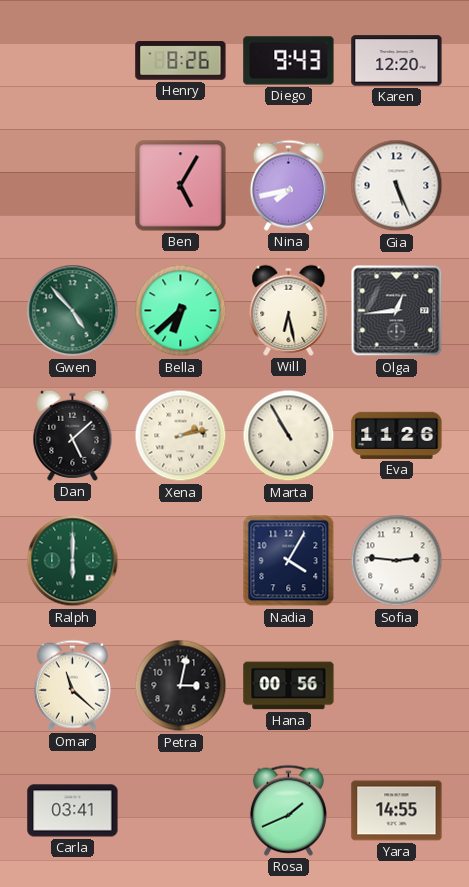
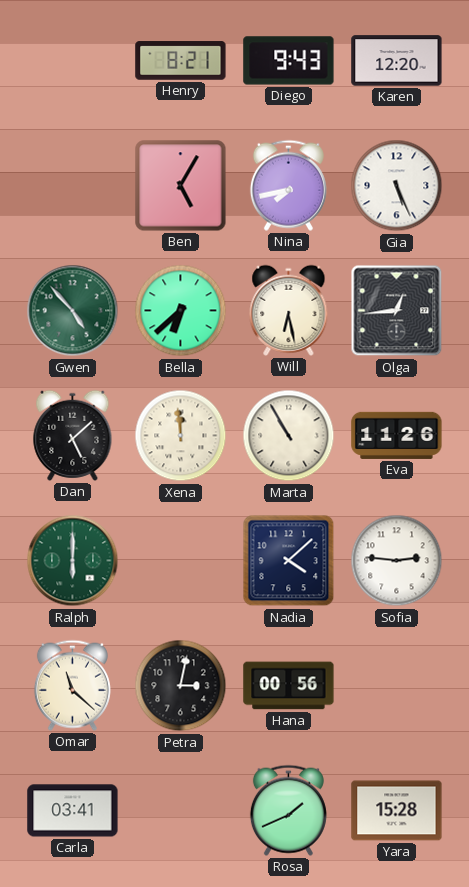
Henry: 8:26 -> 8:21 (181, 61)
Xena: 2:13 -> 11:59 (181, 436)
Nadia: 4:05 -> 4:08 (289, 561)
Yara: 14:55 -> 15:28 (397, 811)
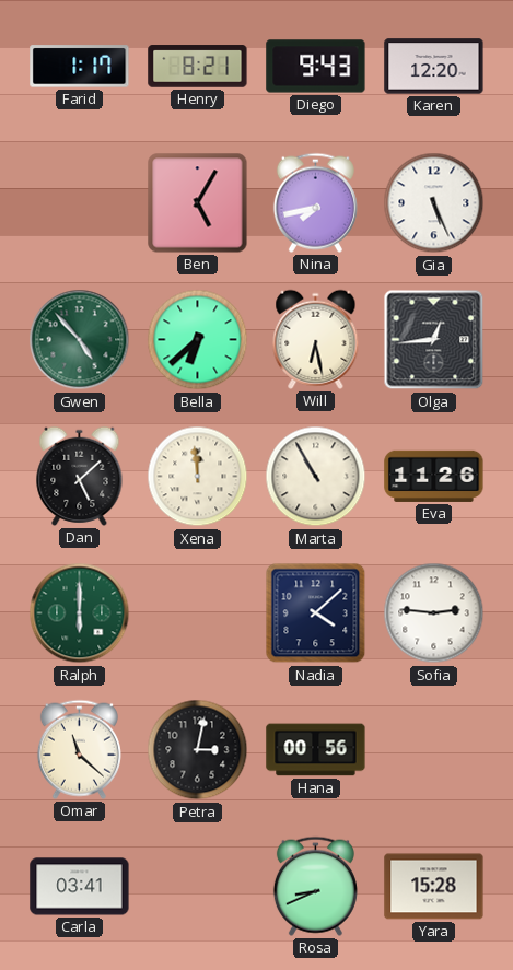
Farid: none -> 1:17 (80, 67)
Rosa: 1:41 -> 8:41 (315, 886)
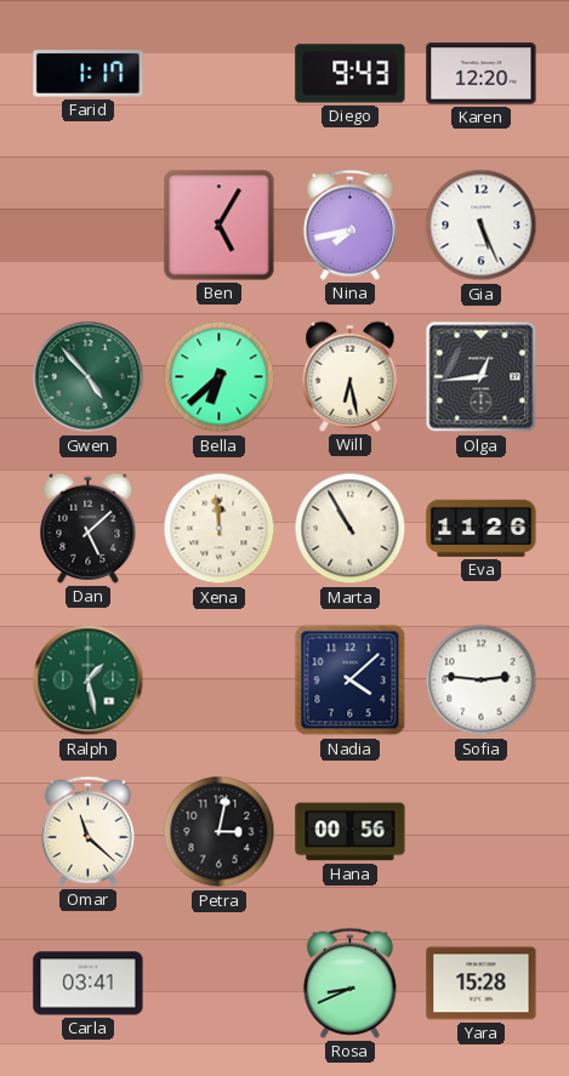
Henry: 8:21 -> none (198, 67)
Ralph: 6:00 -> 1:28 (89, 681)
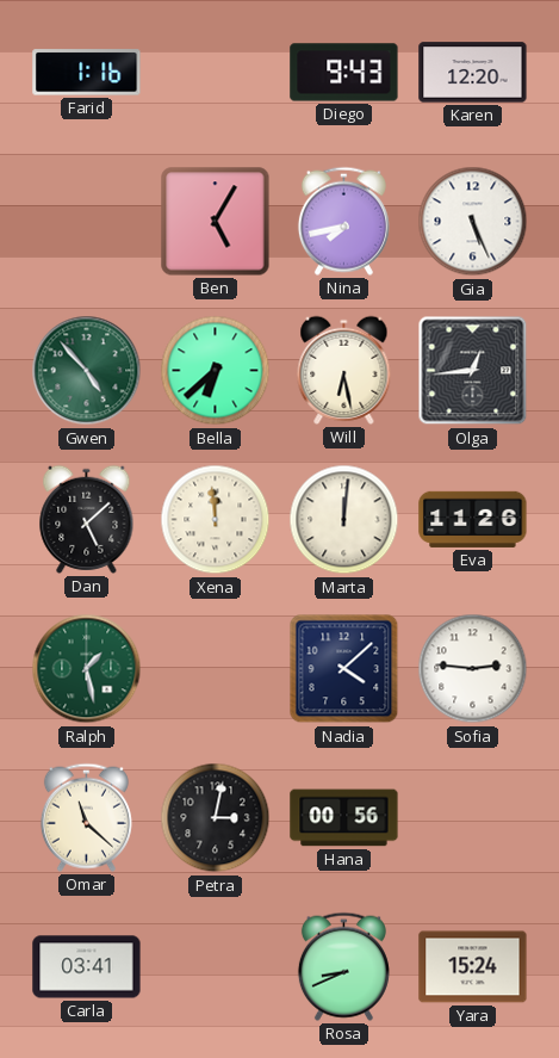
Farid: 1:17 -> 1:16 (87, 73)
Marta: 10:55 -> 12:01 (344, 520)
Yara: 15:28 -> 15:24 (473, 967)
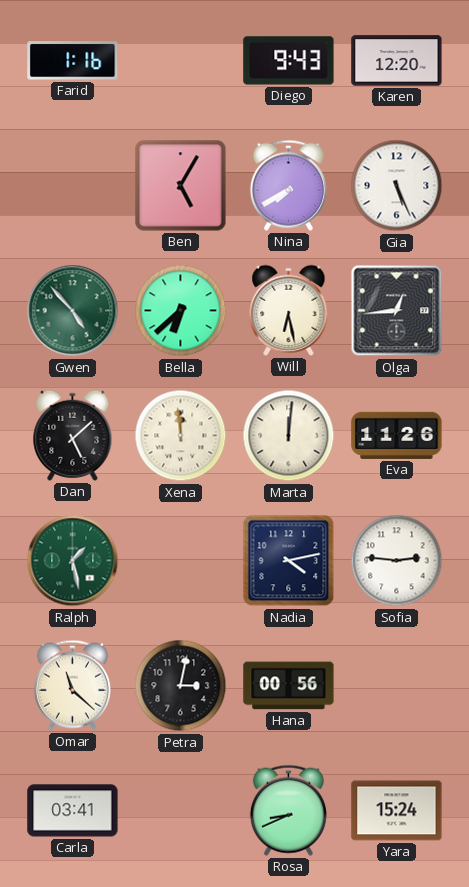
Nina: 7:43 -> 7:40 (288, 185)
Nadia: 4:08 -> 4:13 (289, 561)
